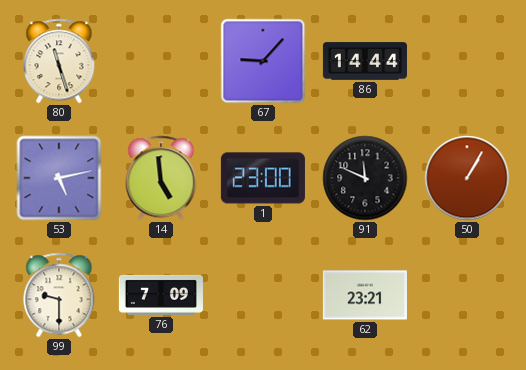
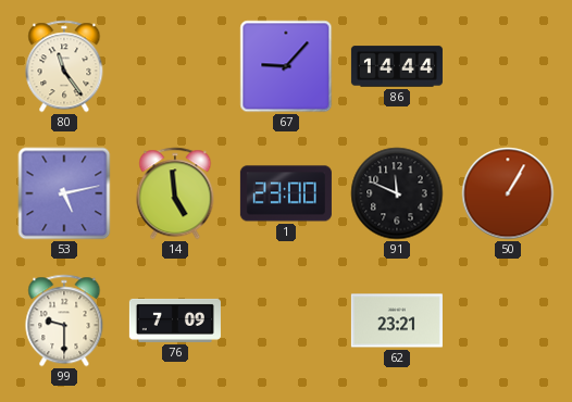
80: 11:27 -> 11:24 (64, 66)
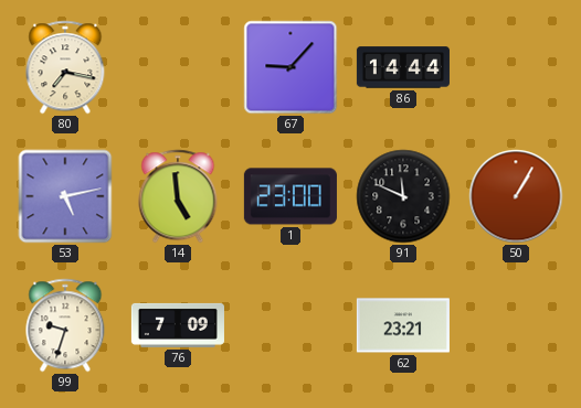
80: 11:24 -> 7:17 (65, 67)
99: 9:30 -> 9:33 (65, 325)
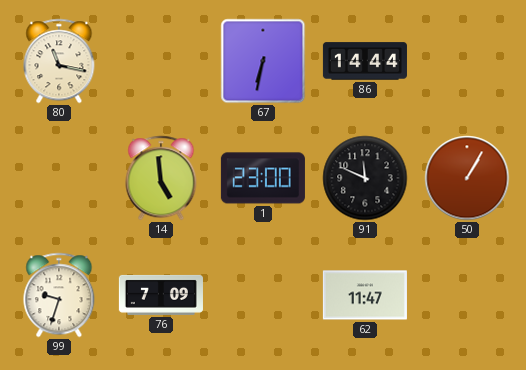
80: 7:17 -> 11:17 (59, 61)
67: 9:07 -> 6:32 (263, 61)
53: 5:13 -> none (65, 196)
62: 23:21 -> 11:47 (365, 295)
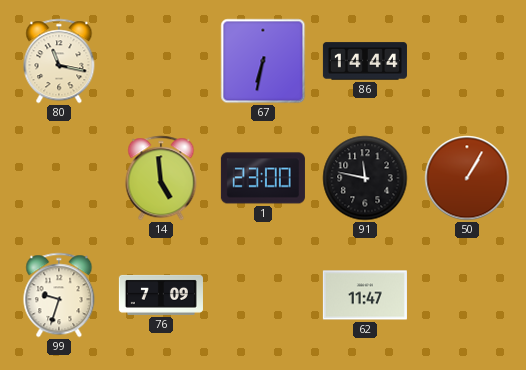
91: 11:49 -> 11:47 (365, 178)
